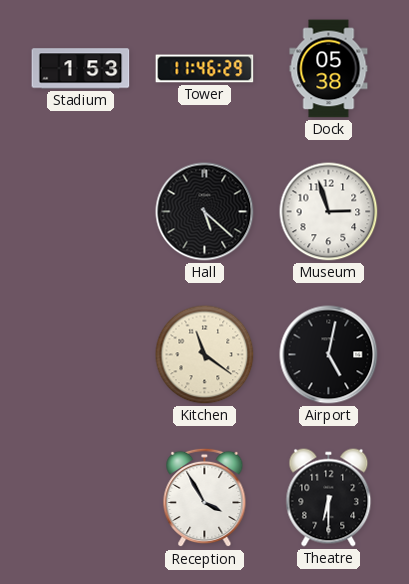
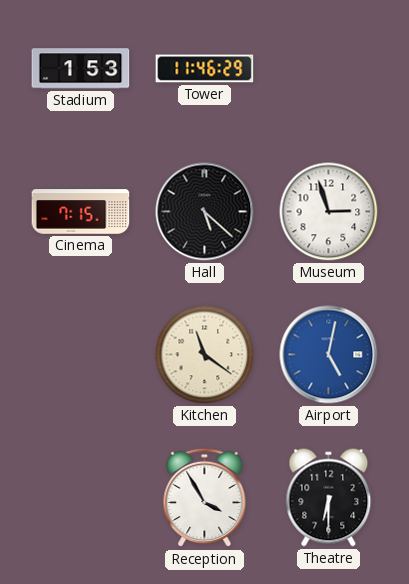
Dock: 05:38 -> none (329, 69)
Cinema: none -> 7:15 (81, 212)
Airport dial: black -> blue (329, 355)
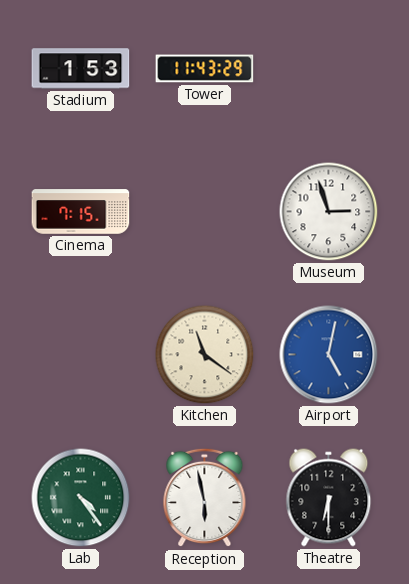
Tower: 11:46 -> 11:43 (205, 69)
Hall: 5:22 -> none (205, 212)
Lab: none -> 4:24 (81, 498)
Reception: 3:55 -> 5:58 (205, 498)
